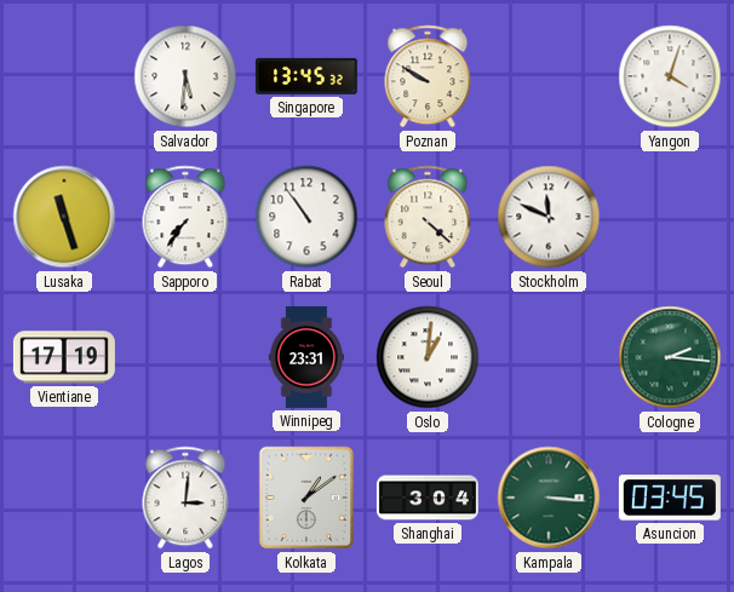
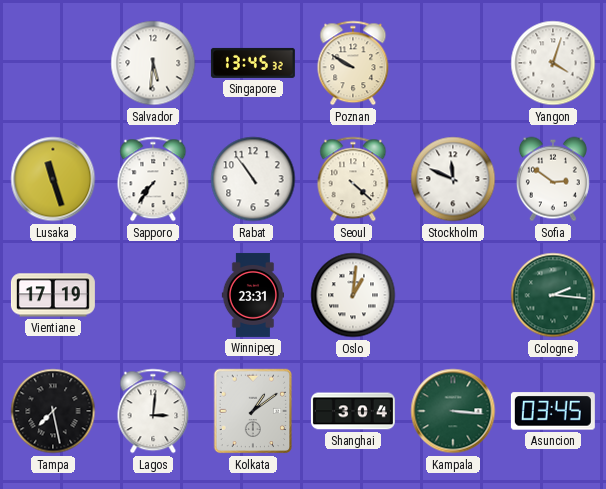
Sofia: none -> 2:51 (553, 179)
Tampa: none -> 7:28 (53, 411)
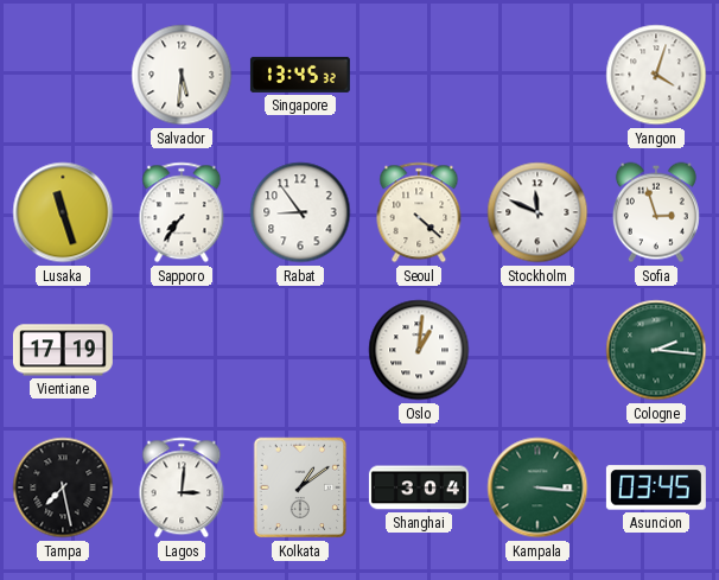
Poznan: 9:50 -> none (353, 63)
Rabat: 10:54 -> 8:54 (300, 212)
Sofia: 2:51 -> 2:57 (656, 212)
Winnipeg: 23:31 -> none (252, 295)
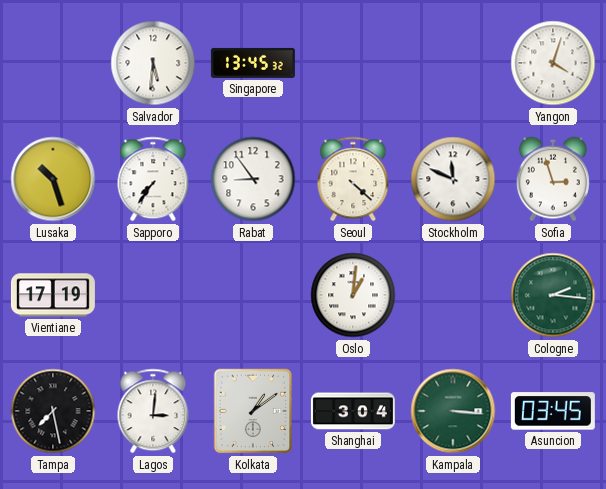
Lusaka: 11:27 -> 10:27 (53, 179)
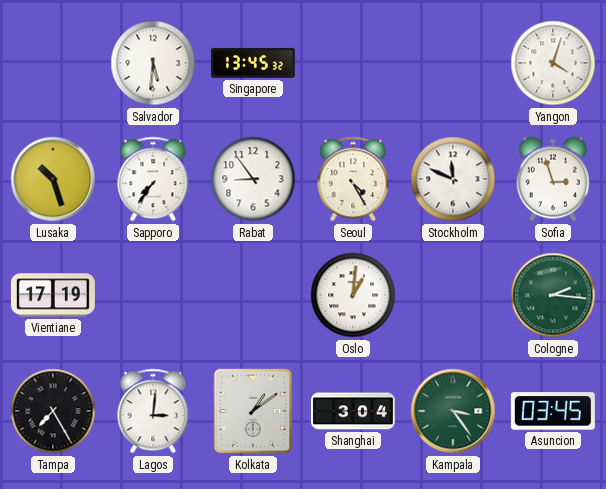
Seoul: 4:22 -> 4:25 (353, 179)
Tampa: 7:28 -> 7:25 (53, 411)
Kampala: 3:16 -> 3:24 (453, 411)
